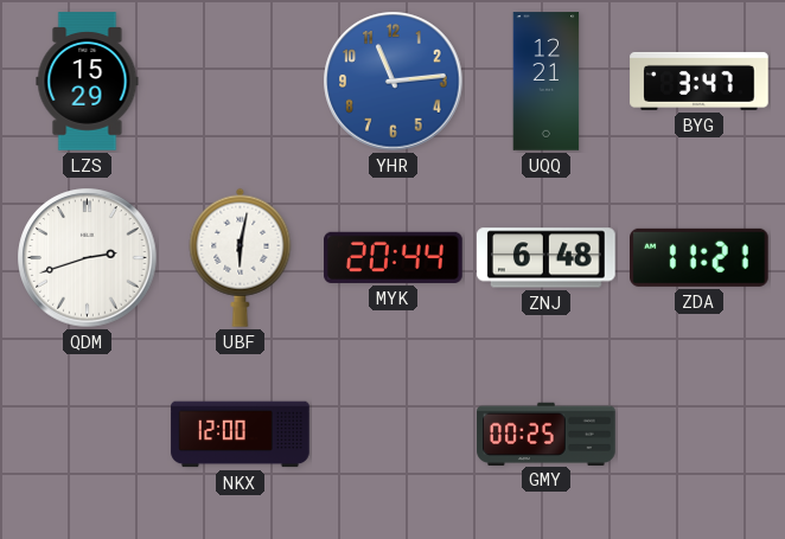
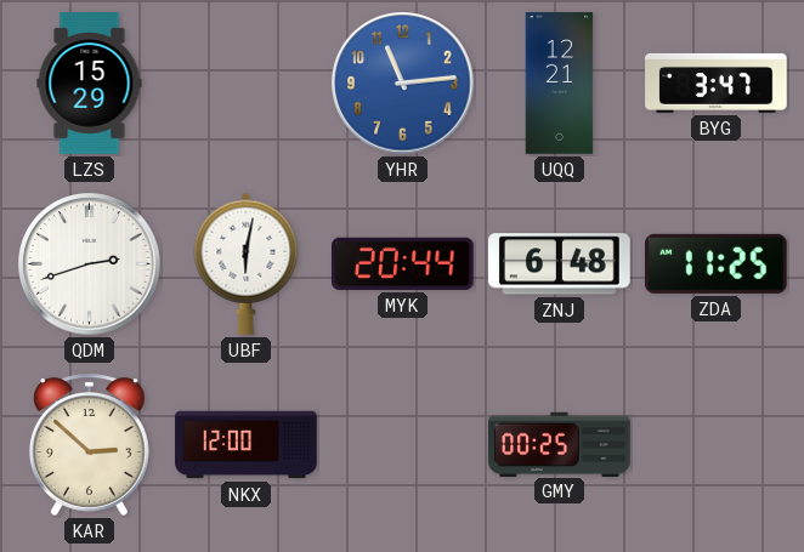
ZDA: 11:21 -> 11:25 (717, 263)
KAR: none -> 2:52 (89, 444)
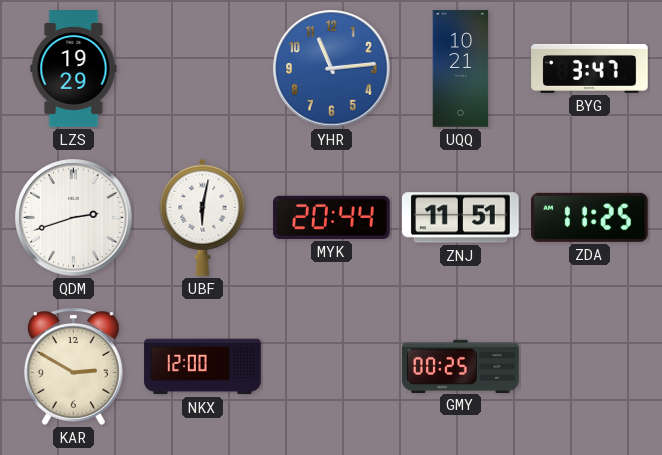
LZS: 15:29 -> 19:29 (74, 69)
UQQ: 12:21 -> 10:21 (461, 69)
ZNJ: 6:48 -> 11:51 (461, 218)
KAR: 2:52 -> 2:50 (73, 366)
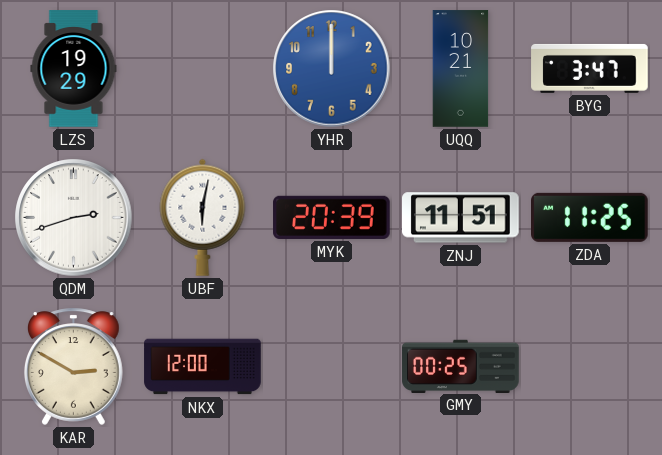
YHR: 11:14 -> 12:00 (332, 69)
MYK: 20:44 -> 20:39 (332, 217)
